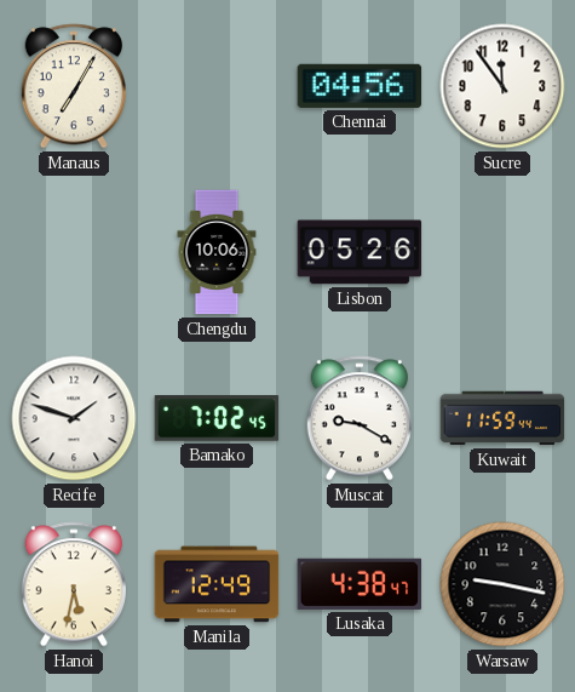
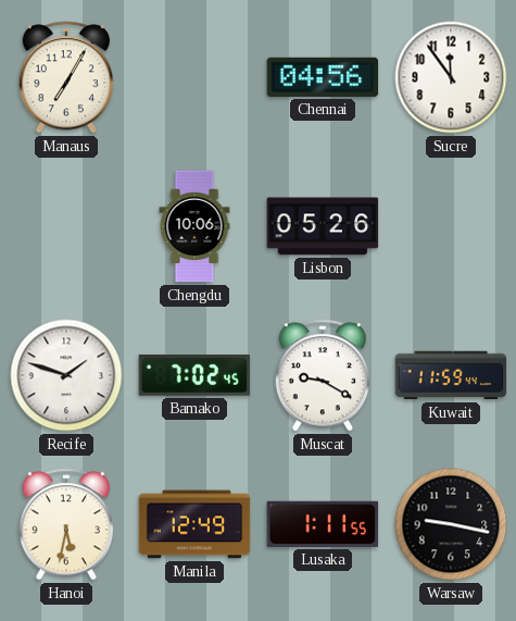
Lusaka: 4:38 -> 1:11 (323, 524)
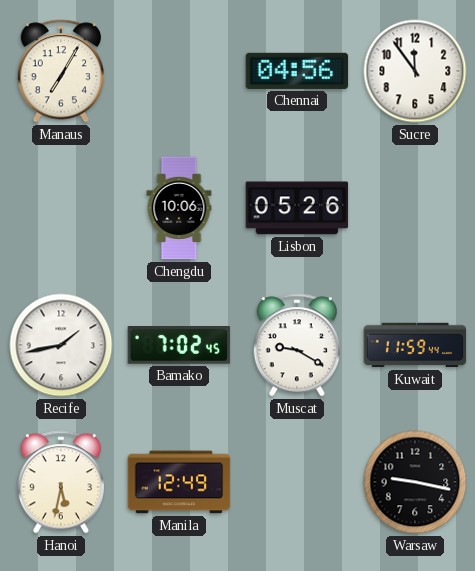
Recife: 1:48 -> 1:43 (61, 345)
Lusaka: 1:11 -> none (323, 524)
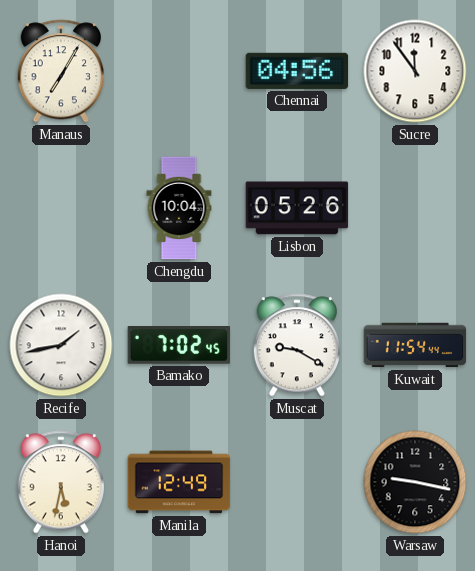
Chengdu: 10:06 -> 10:04 (179, 208)
Kuwait: 11:59 -> 11:54 (415, 345)
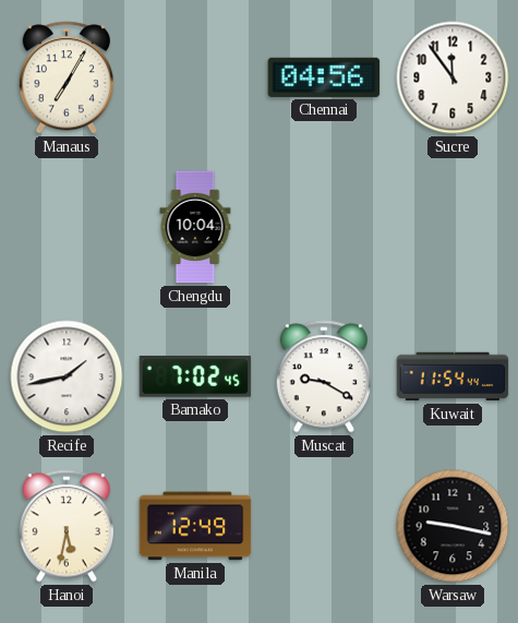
Lisbon: 05:26 -> none (297, 208)
